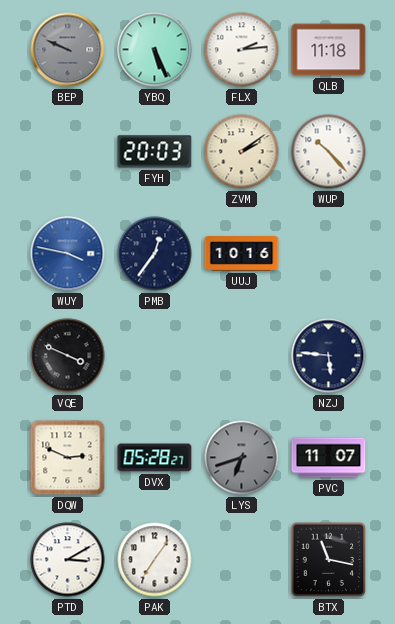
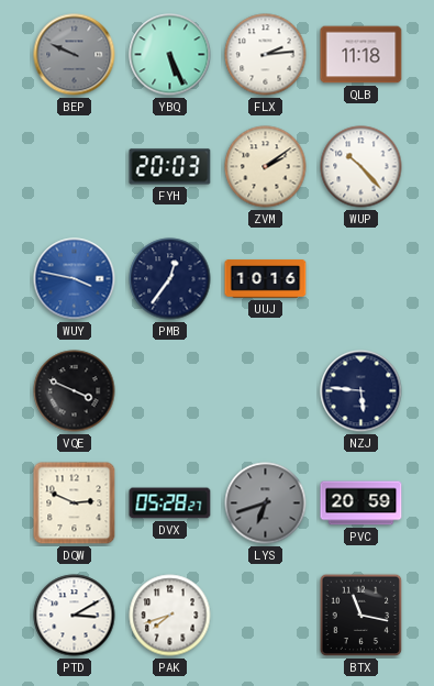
PVC: 11:07 -> 20:59 (361, 504)
PAK: 7:06 -> 7:42 (170, 616)
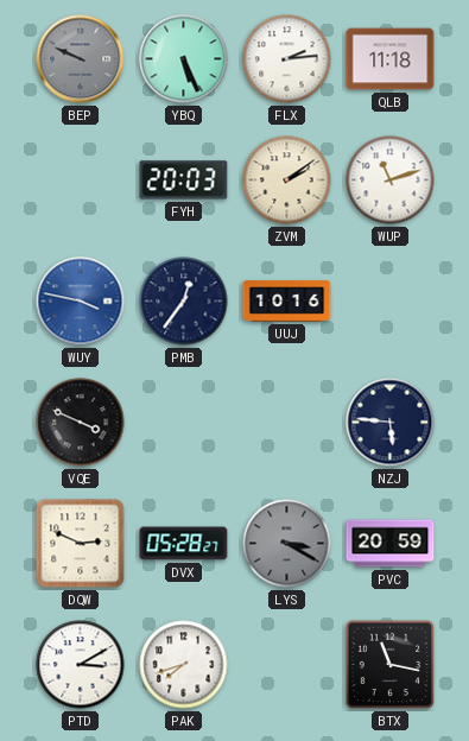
WUP: 10:23 -> 11:12 (391, 180)
LYS: 6:42 -> 3:20 (287, 544)
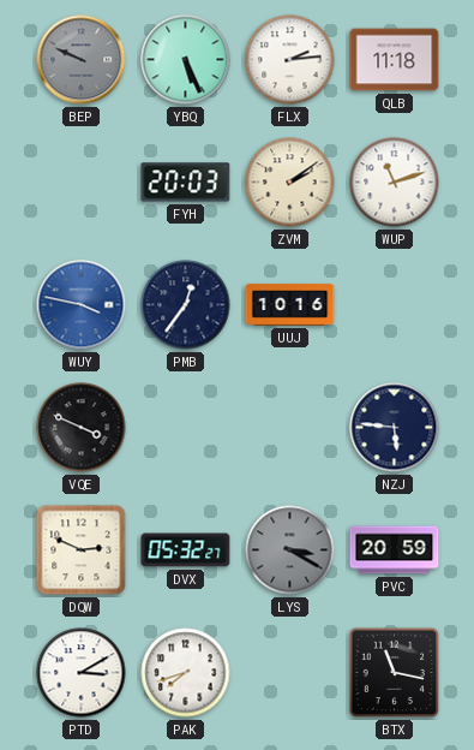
DVX: 05:28 -> 05:32 (186, 550)
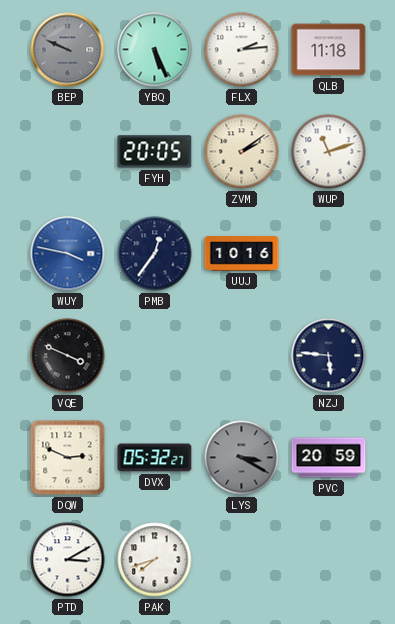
FYH: 20:03 -> 20:05 (155, 152)
BTX: 11:17 -> none (395, 673)
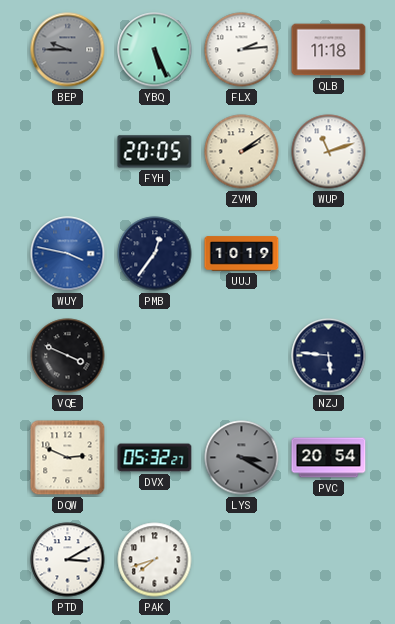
BEP: 9:49 -> 9:45 (68, 50)
UUJ: 10:16 -> 10:19 (242, 254)
PVC: 20:59 -> 20:54 (329, 458)
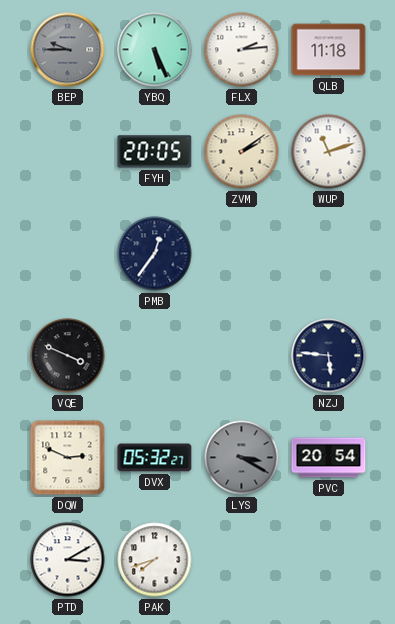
WUY: 3:47 -> none (68, 254)
UUJ: 10:19 -> none (242, 254)
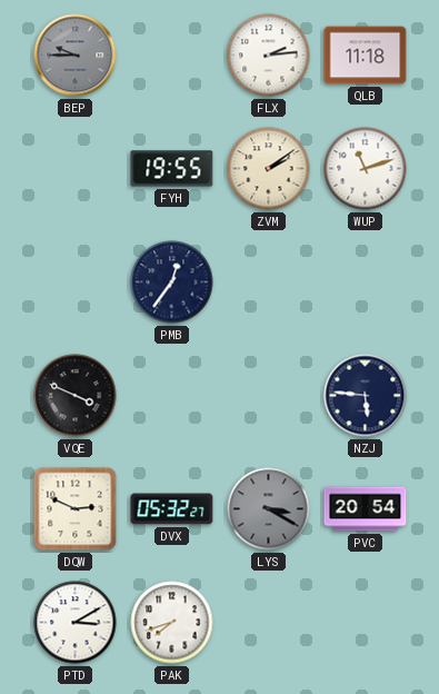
YBQ: 5:26 -> none (155, 50)
FYH: 20:05 -> 19:55 (172, 169)
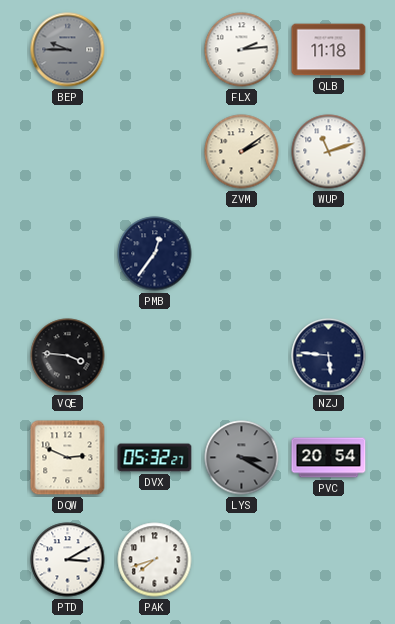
FYH: 19:55 -> none (172, 169)
VQE: 3:49 -> 3:46 (68, 356)
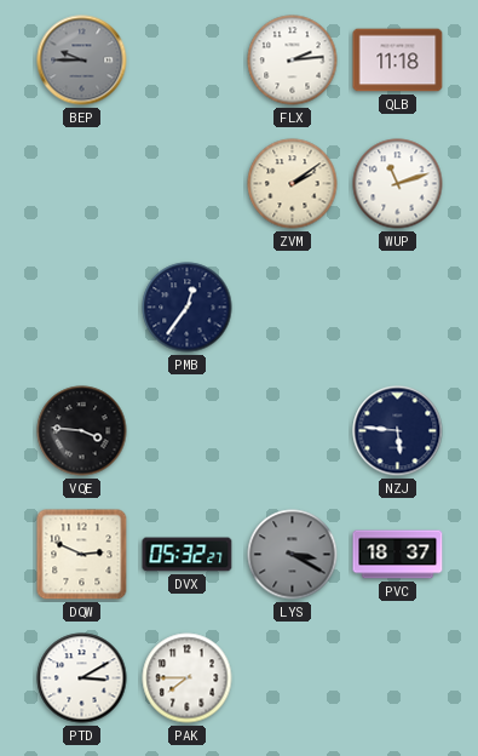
PVC: 20:54 -> 18:37 (398, 555)
PAK: 7:42 -> 7:45 (188, 678)
